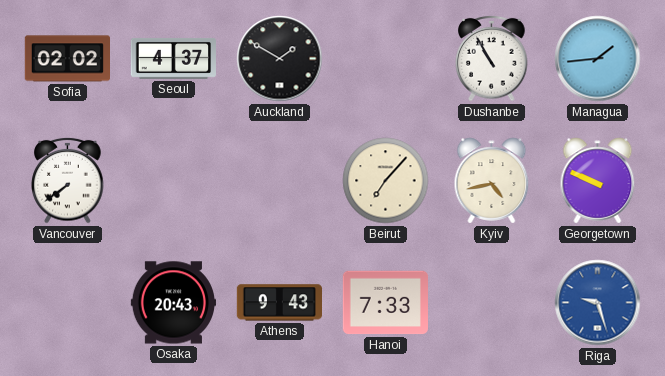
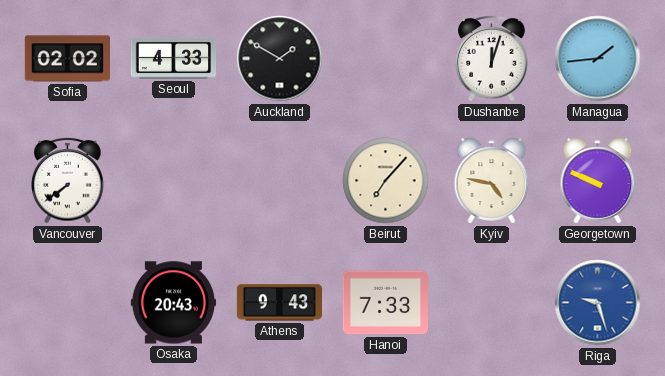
Seoul: 4:37 -> 4:33 (173, 58)
Dushanbe: 10:55 -> 12:03 (492, 58)
Kyiv: 4:43 -> 4:47 (492, 181)
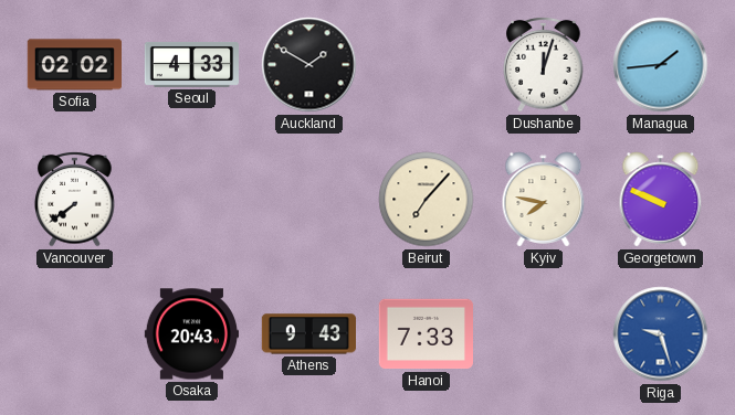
Kyiv: 4:47 -> 7:47 (544, 200)
